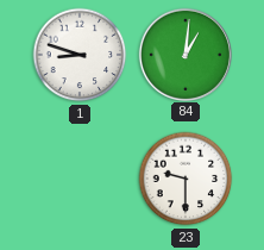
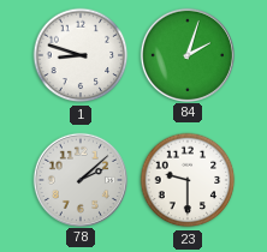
84: 1:01 -> 2:03 (186, 54)
78: none -> 2:08 (79, 179)
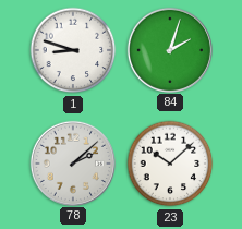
23: 9:30 -> 10:08 (170, 164)
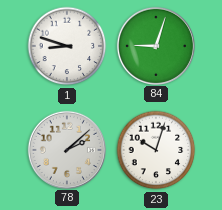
84: 2:03 -> 9:03 (155, 45)
23: 10:08 -> 10:03 (156, 150)
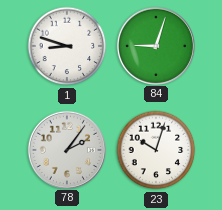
78: 2:08 -> 2:06 (66, 149)
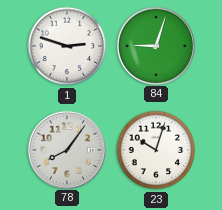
1: 8:48 -> 2:48 (67, 46)
78: 2:06 -> 8:06 (66, 149)
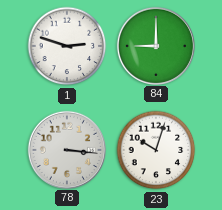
84: 9:03 -> 9:00 (155, 45)
78: 8:06 -> 3:16 (66, 149)
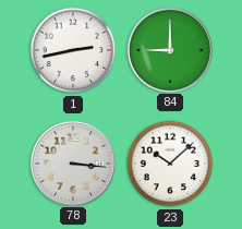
1: 2:48 -> 2:43 (73, 50)
23: 10:03 -> 10:08 (170, 164)
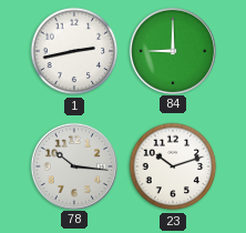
78: 3:16 -> 10:16 (73, 165)
23: 10:08 -> 10:12 (173, 166)
